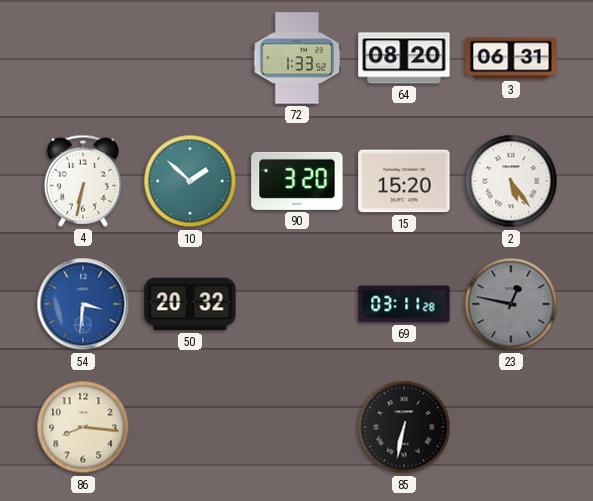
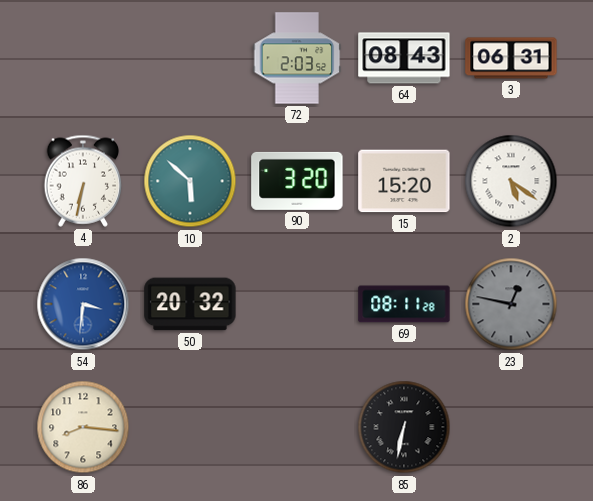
72: 1:33 -> 2:03 (297, 58)
64: 08:20 -> 08:43 (404, 58)
10: 1:52 -> 5:52 (190, 181)
2: 5:24 -> 5:21 (511, 181)
69: 03:11 -> 08:11 (404, 304)
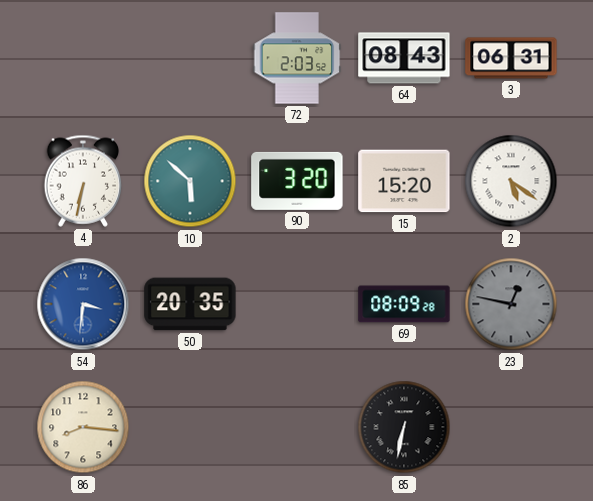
50: 20:32 -> 20:35 (190, 304)
69: 08:11 -> 08:09 (404, 304)
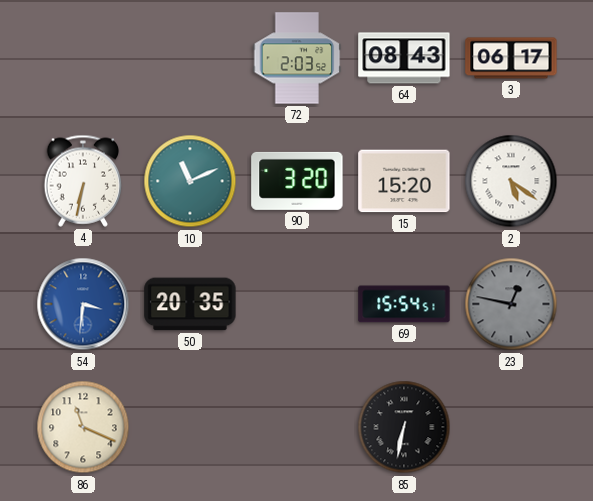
3: 06:31 -> 06:17 (511, 58)
10: 5:52 -> 11:11 (190, 181)
69: 08:09 -> 15:54 (404, 304)
86: 8:16 -> 11:19 (83, 427)
